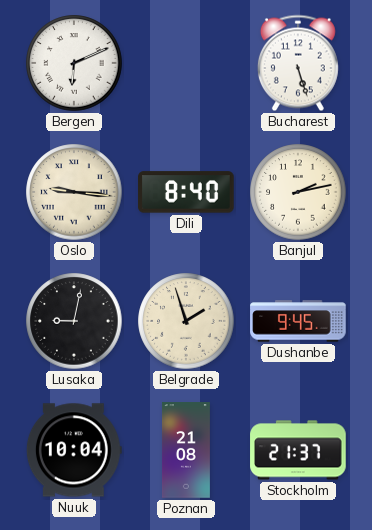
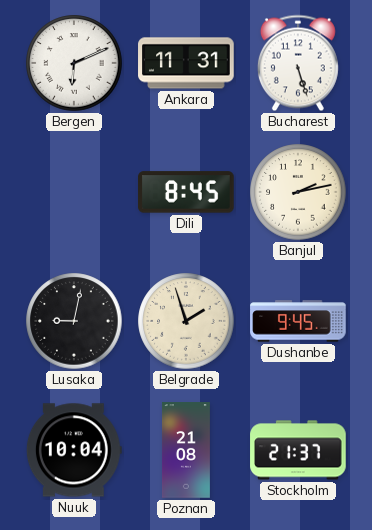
Ankara: none -> 11:31 (186, 63)
Oslo: 9:16 -> none (74, 192)
Dili: 8:40 -> 8:45 (186, 192)
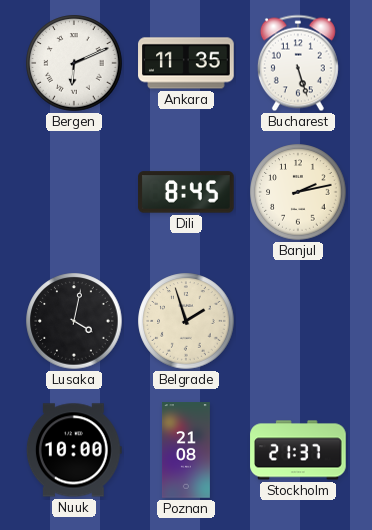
Ankara: 11:31 -> 11:35 (186, 63)
Lusaka: 9:02 -> 4:02 (74, 321)
Dushanbe: 9:45 -> none (298, 321)
Nuuk: 10:04 -> 10:00 (74, 450)
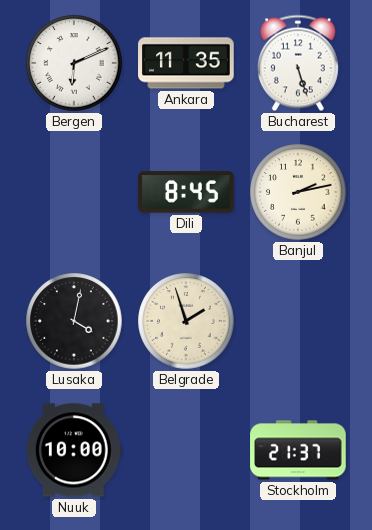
Poznan: 21:08 -> none (186, 450)
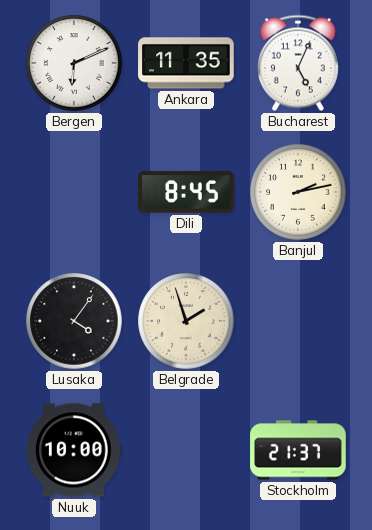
Bucharest: 5:27 -> 5:04 (298, 63)
Lusaka: 4:02 -> 4:06 (74, 321)
